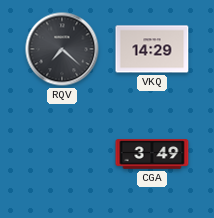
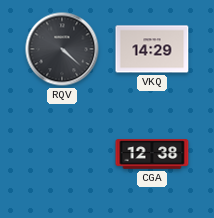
RQV: 7:22 -> 4:22 (62, 49)
CGA: 3:49 -> 12:38 (152, 154)
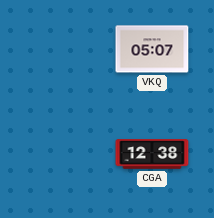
RQV: 4:22 -> none (62, 49)
VKQ: 14:29 -> 05:07 (152, 49)
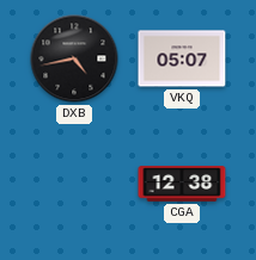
DXB: none -> 4:43 (74, 58)
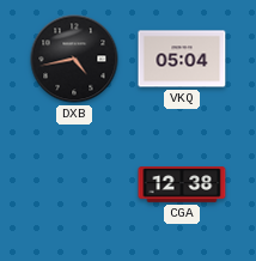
VKQ: 05:07 -> 05:04 (182, 59)
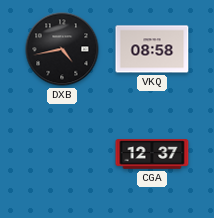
VKQ: 05:04 -> 08:58 (152, 49)
CGA: 12:38 -> 12:37 (152, 154)
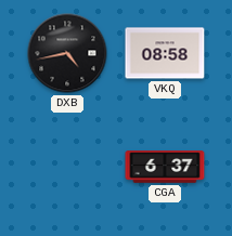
CGA: 12:37 -> 6:37 (165, 167)
